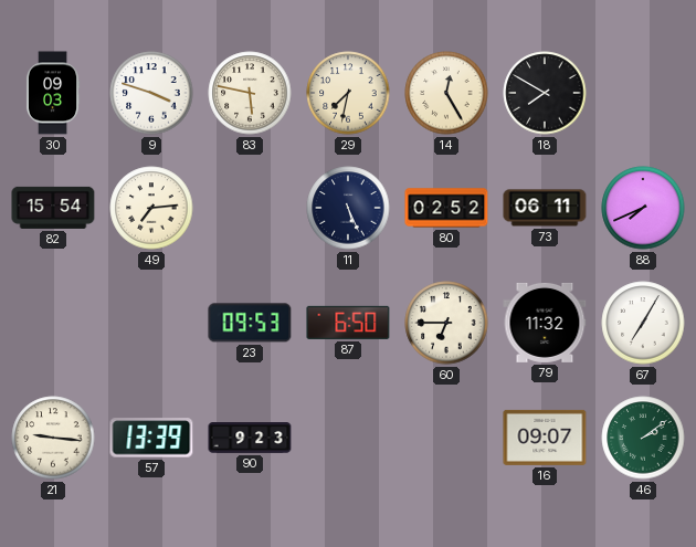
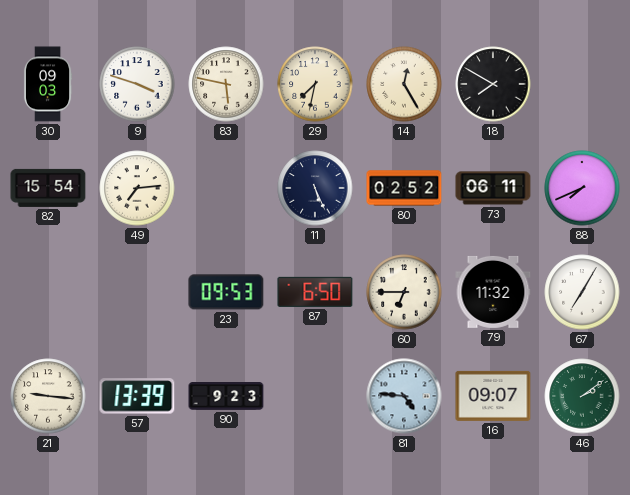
81: none -> 4:46 (404, 396)
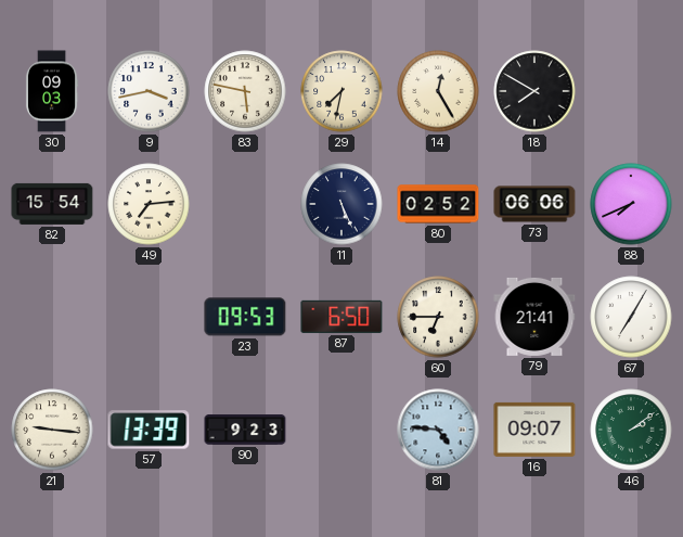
9: 3:48 -> 3:43 (149, 91)
73: 06:11 -> 06:06 (534, 204)
79: 11:32 -> 21:41 (534, 317)
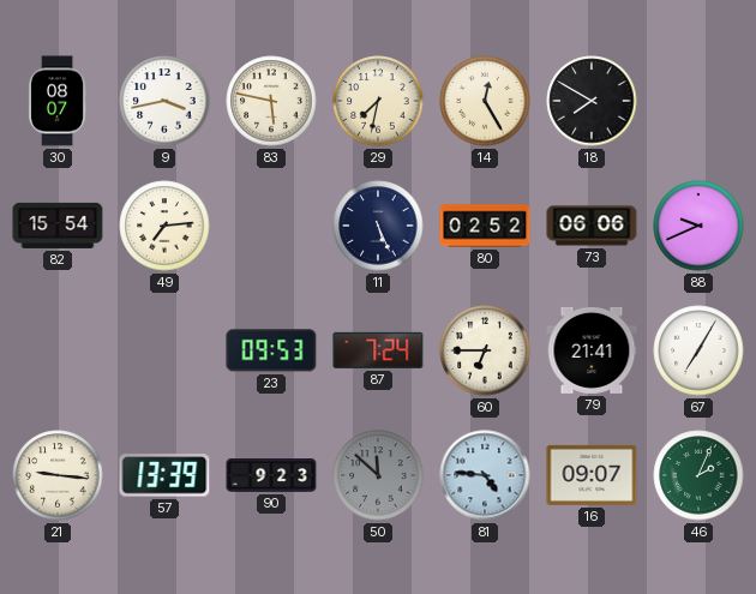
30: 09:03 -> 08:07 (58, 101)
88: 7:41 -> 9:41 (698, 226)
87: 6:50 -> 7:24 (378, 350)
50: none -> 11:52 (378, 475)
46: 2:09 -> 2:04 (698, 475)
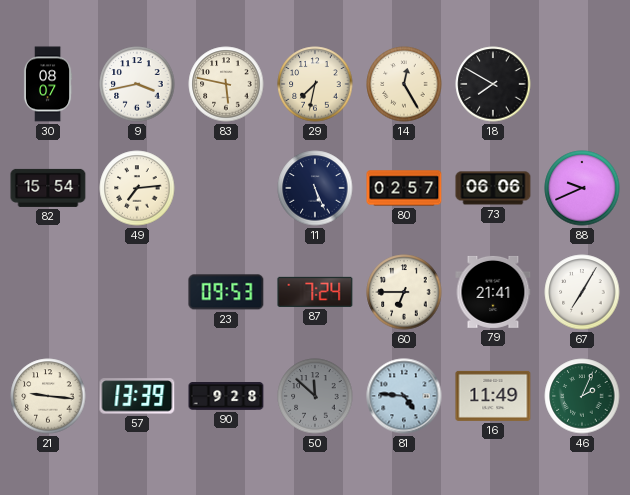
80: 02:52 -> 02:57 (404, 188)
90: 9:23 -> 9:28 (226, 397)
16: 09:07 -> 11:49 (493, 396)
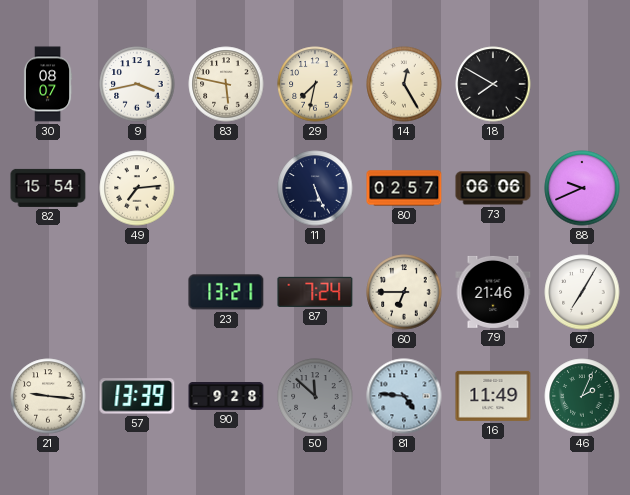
23: 09:53 -> 13:21 (226, 292)
79: 21:41 -> 21:46 (493, 292)
